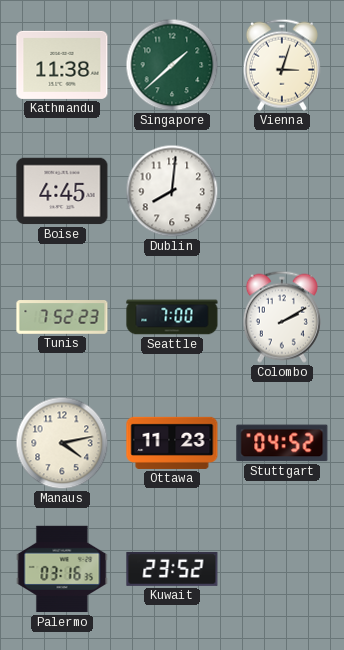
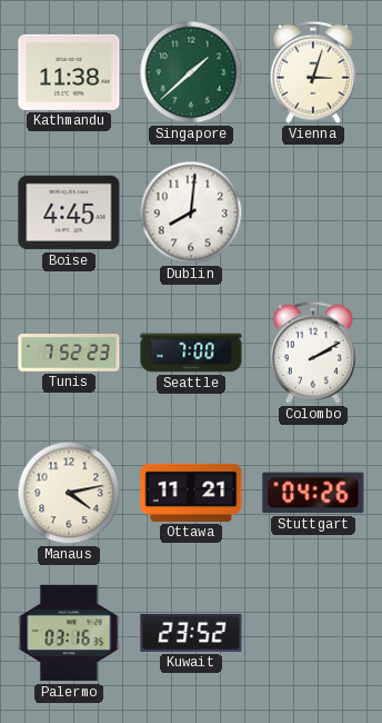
Ottawa: 11:23 -> 11:21 (191, 493)
Stuttgart: 04:52 -> 04:26 (313, 493)
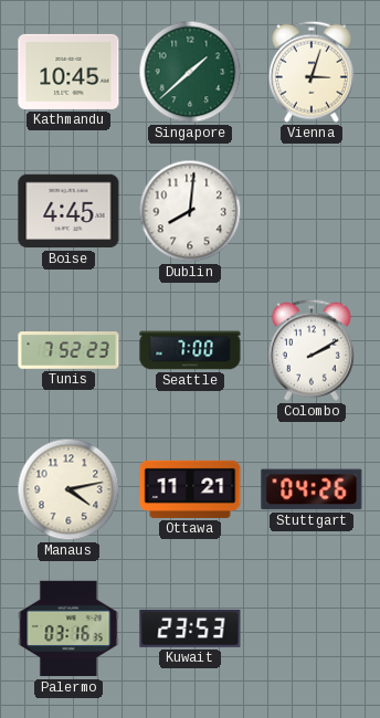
Kathmandu: 11:38 -> 10:45 (68, 72)
Kuwait: 23:52 -> 23:53 (190, 629)
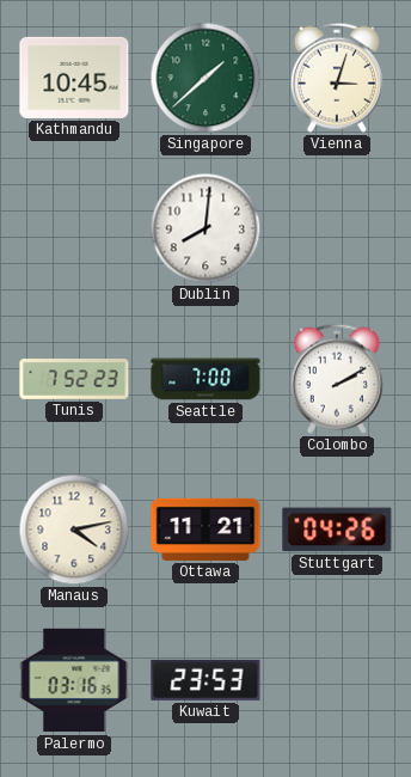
Boise: 4:45 -> none (68, 211)
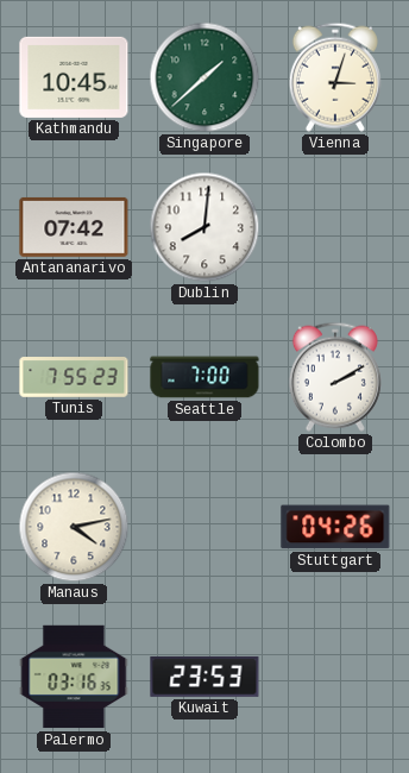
Antananarivo: none -> 07:42 (74, 227)
Tunis: 7:52 -> 7:55 (74, 377)
Ottawa: 11:21 -> none (205, 530)
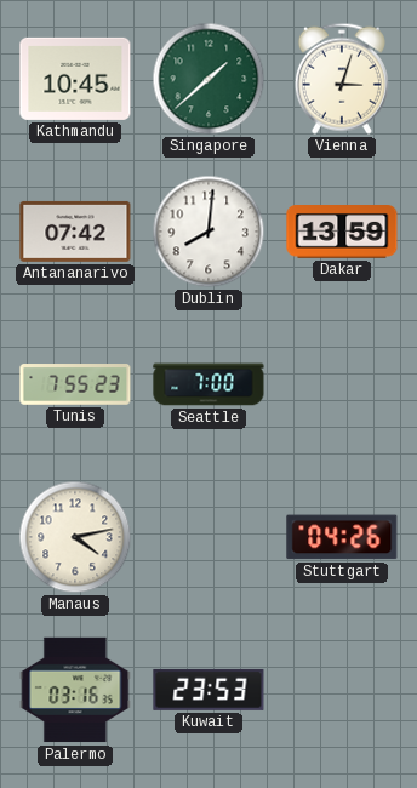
Dakar: none -> 13:59 (342, 233)
Colombo: 2:10 -> none (335, 377)
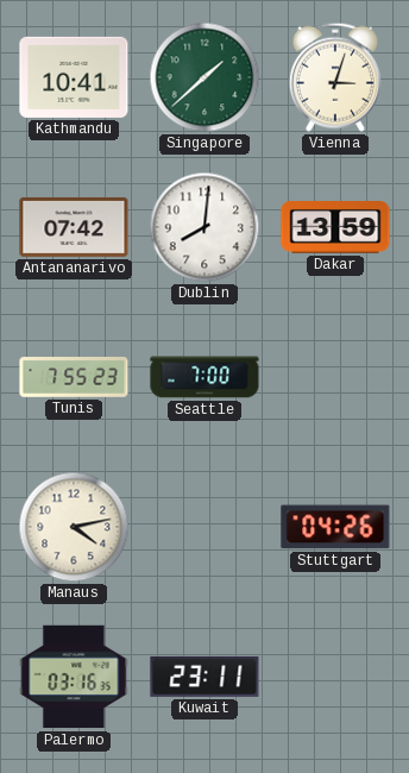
Kathmandu: 10:45 -> 10:41 (74, 77)
Kuwait: 23:53 -> 23:11 (204, 677)
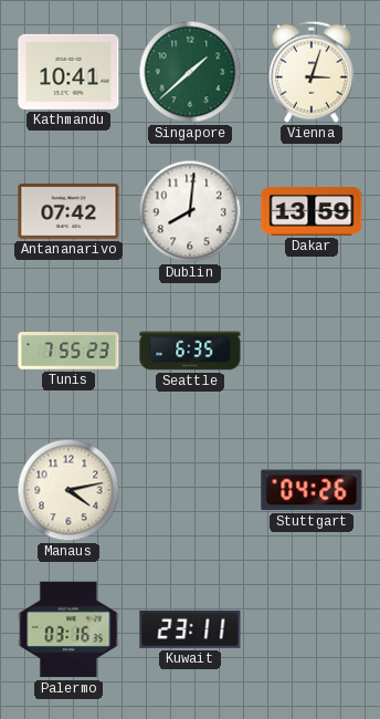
Seattle: 7:00 -> 6:35 (190, 351)
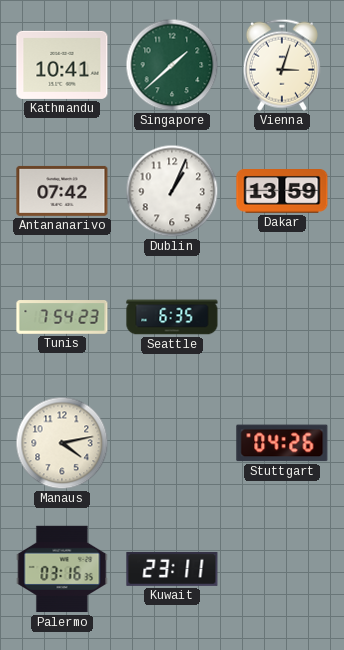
Dublin: 8:01 -> 1:04 (172, 191)
Tunis: 7:55 -> 7:54 (62, 317)
